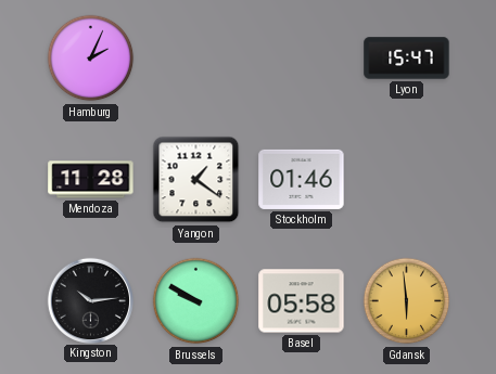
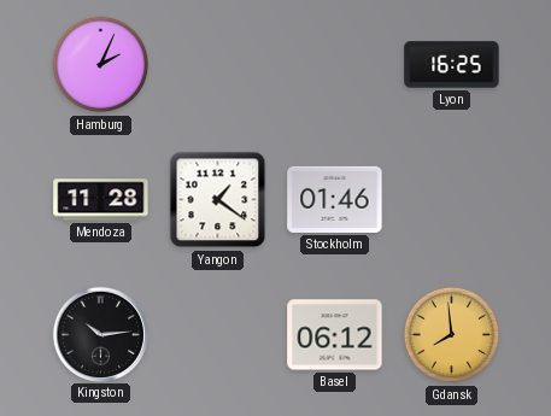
Lyon: 15:47 -> 16:25 (452, 65)
Brussels: 9:50 -> none (196, 301)
Basel: 05:58 -> 06:12 (335, 335)
Gdansk: 5:59 -> 7:59 (452, 335)
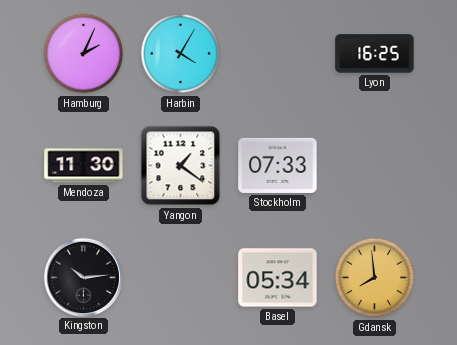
Harbin: none -> 4:05 (181, 54)
Mendoza: 11:28 -> 11:30 (84, 166)
Stockholm: 01:46 -> 07:33 (278, 165)
Basel: 06:12 -> 05:34 (278, 278)
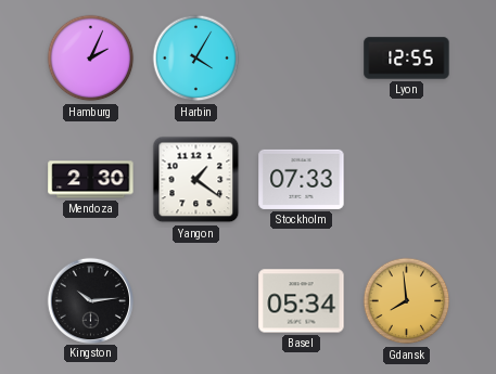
Lyon: 16:25 -> 12:55 (407, 59)
Mendoza: 11:30 -> 2:30 (91, 180)
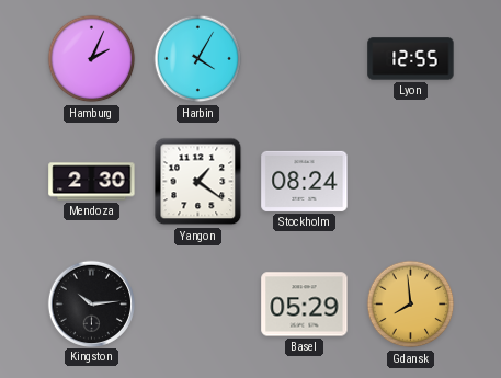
Stockholm: 07:33 -> 08:24 (305, 181)
Basel: 05:34 -> 05:29 (305, 305)
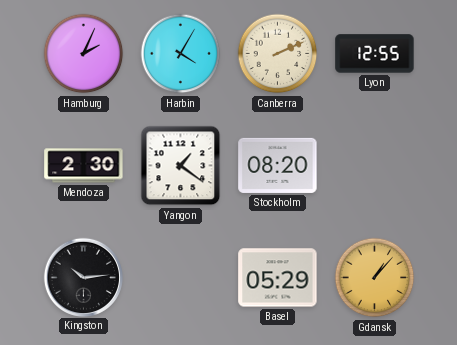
Canberra: none -> 2:11 (278, 54)
Stockholm: 08:24 -> 08:20 (278, 165)
Gdansk: 7:59 -> 1:07 (375, 278)
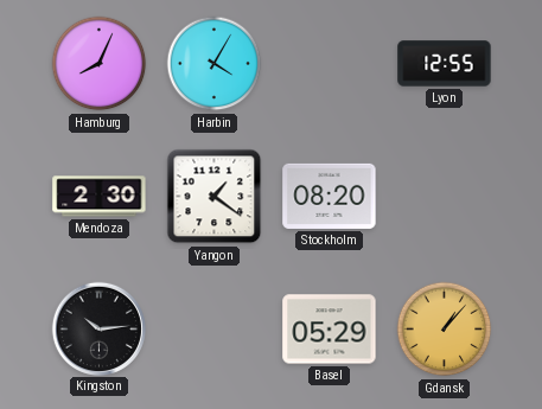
Hamburg: 2:04 -> 8:04 (100, 64)
Canberra: 2:11 -> none (278, 54)
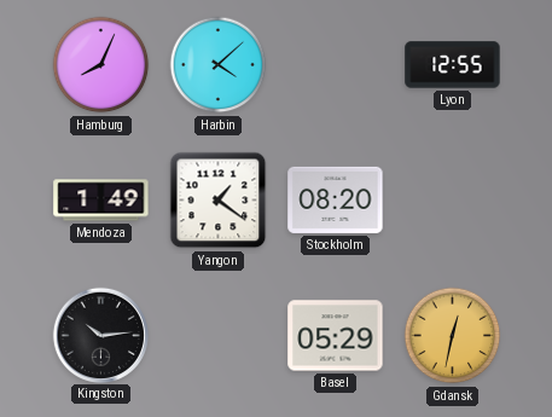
Harbin: 4:05 -> 4:08 (219, 65)
Mendoza: 2:30 -> 1:49 (101, 201)
Gdansk: 1:07 -> 12:32 (453, 336)
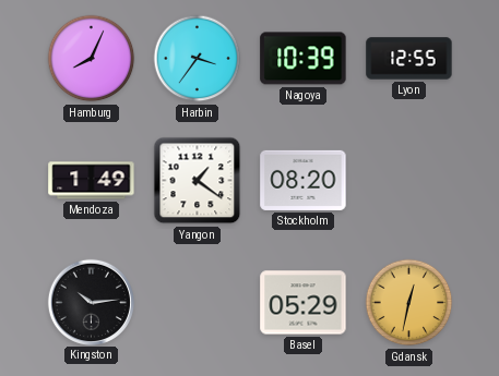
Harbin: 4:08 -> 3:36 (198, 59)
Nagoya: none -> 10:39 (304, 59)
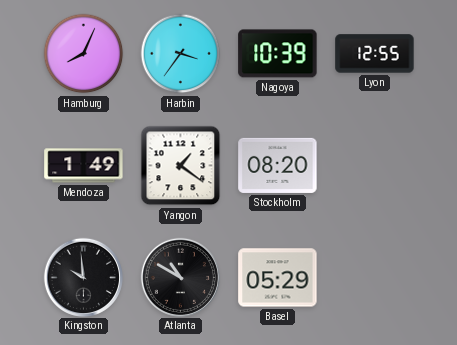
Kingston: 10:14 -> 9:59 (83, 277)
Atlanta: none -> 10:50 (180, 277)
Gdansk: 12:32 -> none (409, 303)
